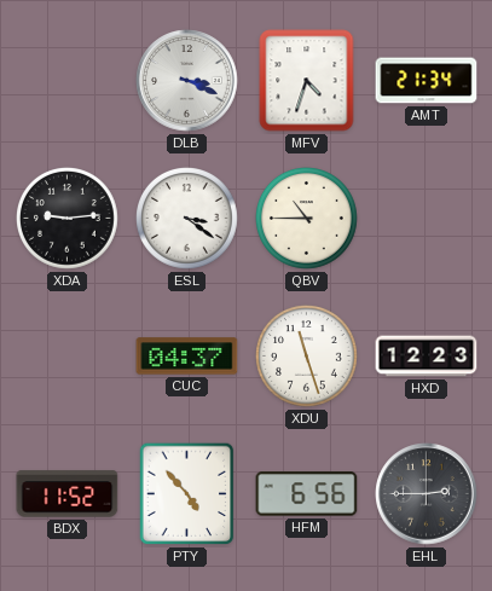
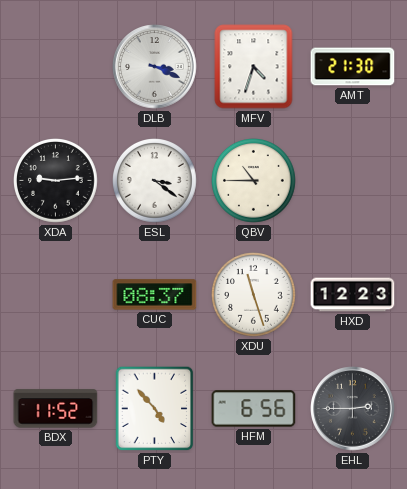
AMT: 21:34 -> 21:30 (353, 67)
CUC: 04:37 -> 08:37 (155, 295)
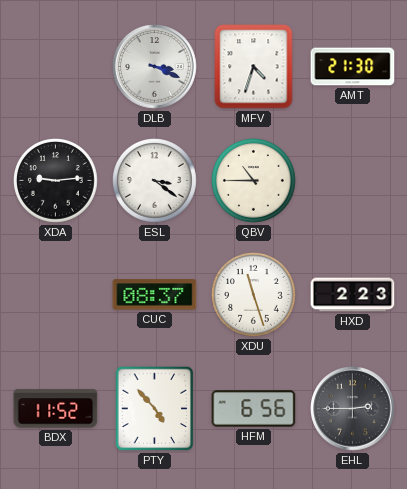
HXD: 12:23 -> 2:23 (353, 295)
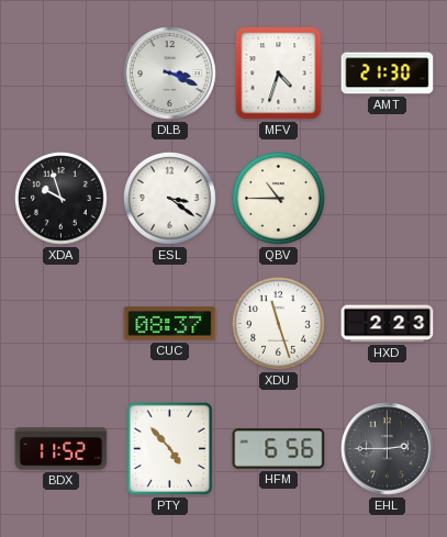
XDA: 9:14 -> 9:57 (62, 199)
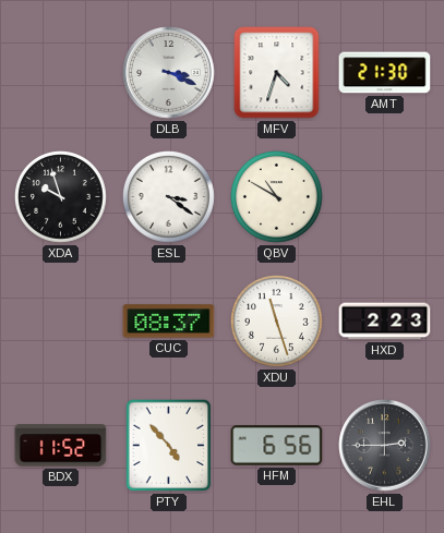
QBV: 10:45 -> 10:50 (277, 197)
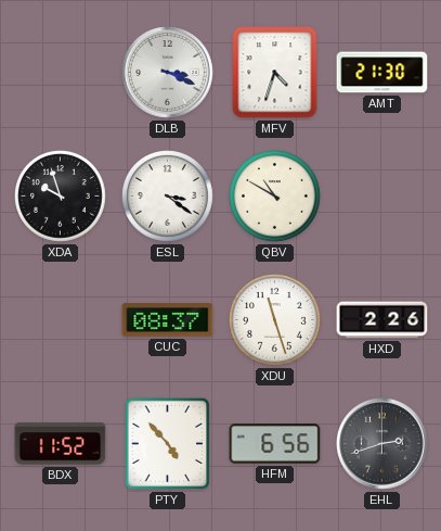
HXD: 2:23 -> 2:26 (382, 320)
EHL: 2:45 -> 2:42 (382, 444)
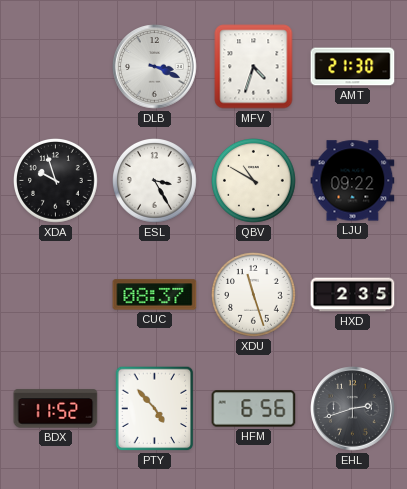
ESL: 3:21 -> 3:25 (155, 181)
LJU: none -> 09:22 (353, 181)
HXD: 2:26 -> 2:35 (353, 295)
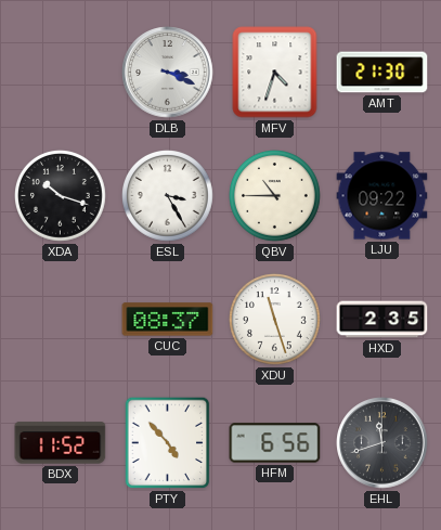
XDA: 9:57 -> 10:18 (61, 196)
QBV: 10:50 -> 10:45 (275, 196)
EHL: 2:42 -> 11:42 (382, 443)
